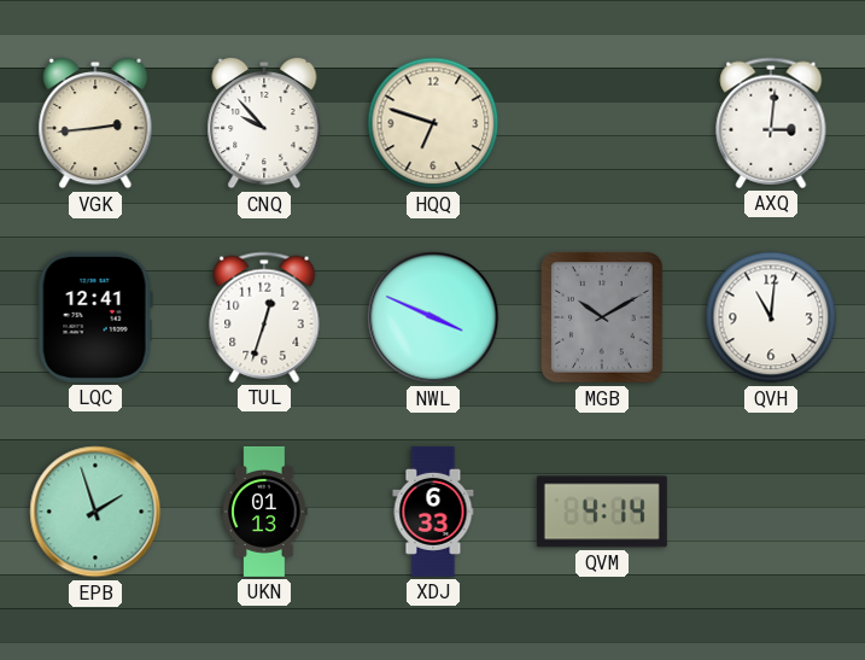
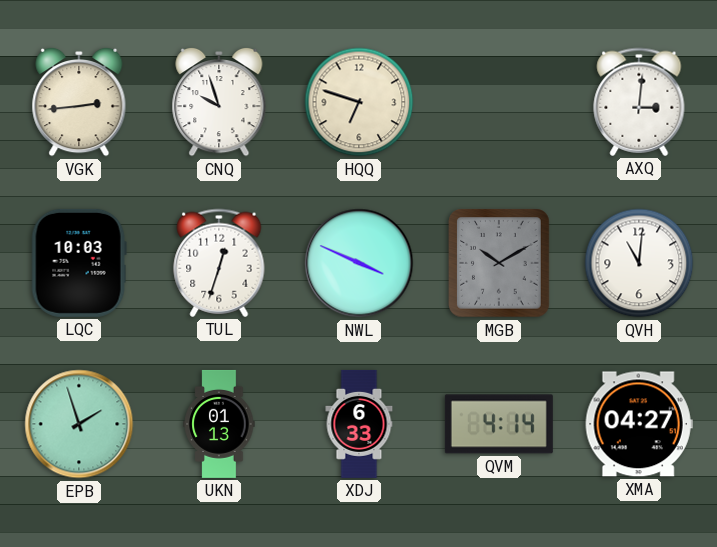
CNQ: 9:53 -> 9:57 (219, 102)
LQC: 12:41 -> 10:03 (79, 263)
XMA: none -> 04:27 (639, 424)
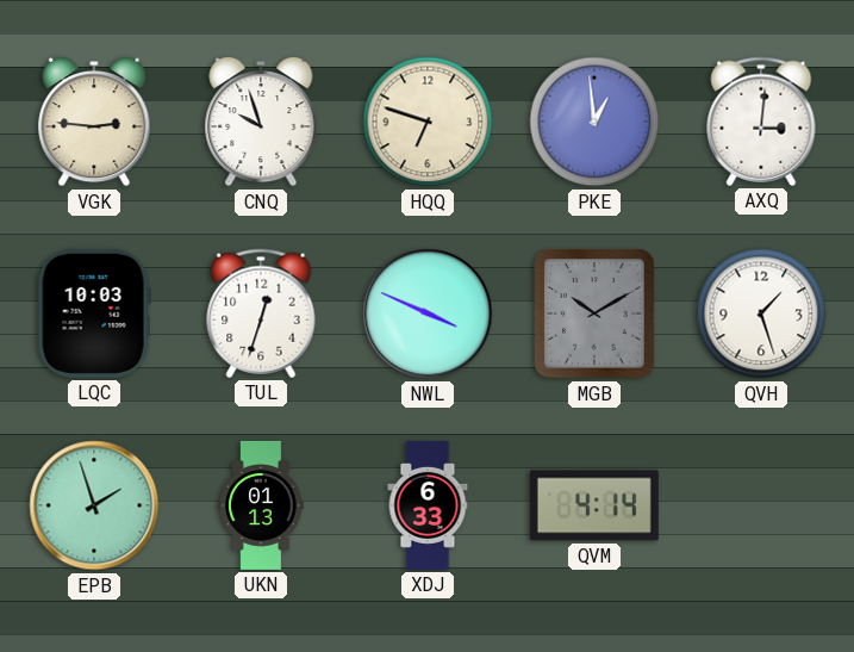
VGK: 2:44 -> 2:46 (94, 122)
PKE: none -> 12:59 (594, 122)
QVH: 11:01 -> 1:27 (761, 313)
XMA: 04:27 -> none (639, 424)
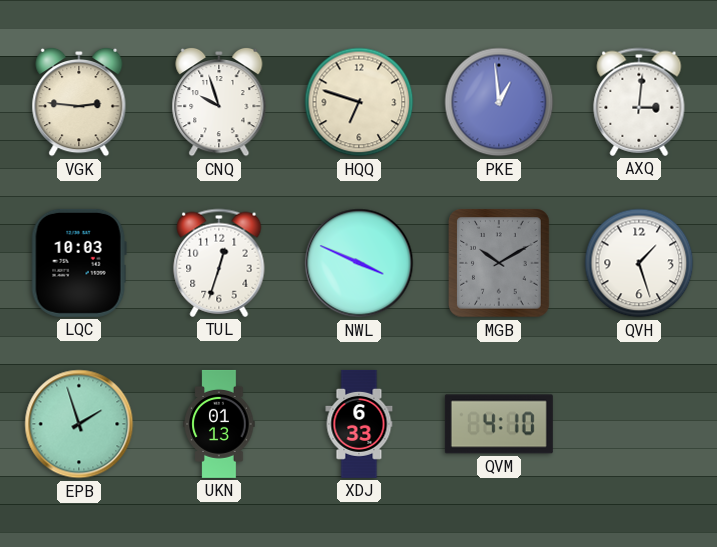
QVM: 4:14 -> 4:10 (499, 424)
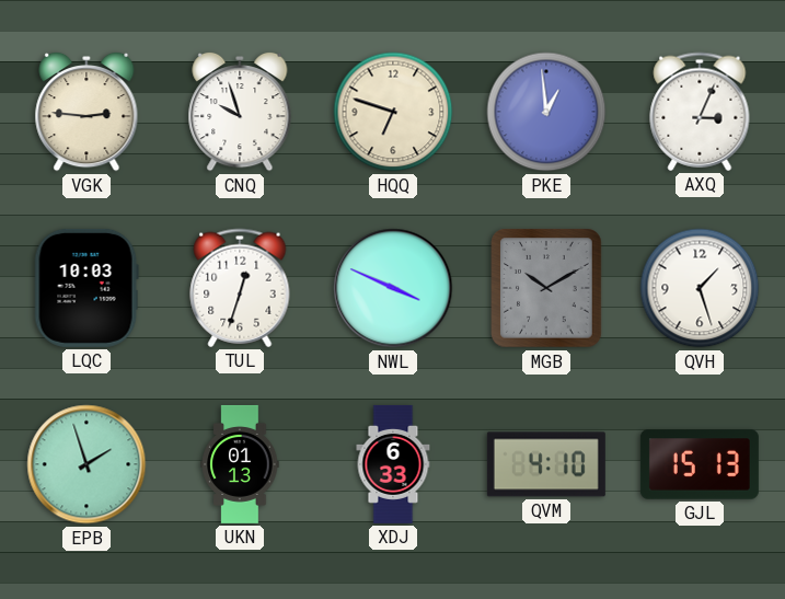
AXQ: 3:01 -> 3:04 (700, 112)
GJL: none -> 15:13 (700, 464)
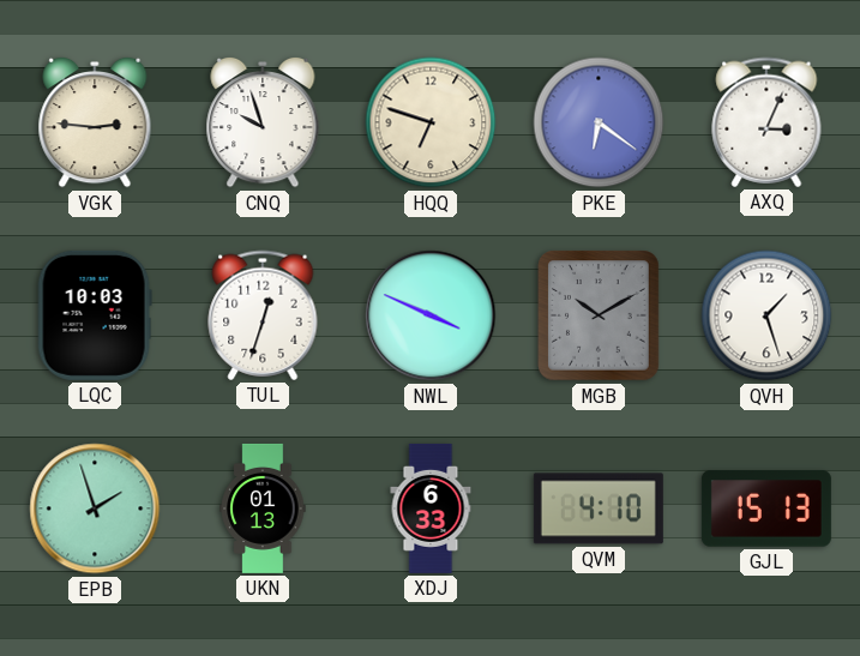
PKE: 12:59 -> 6:21 (599, 122)
